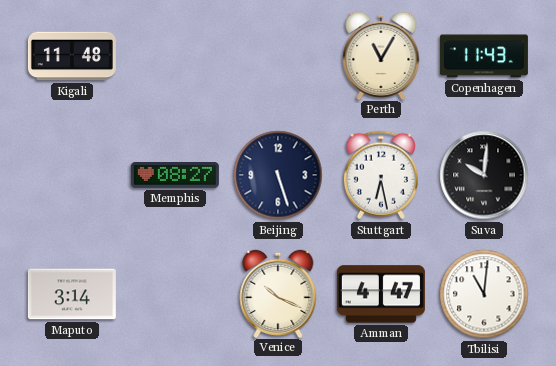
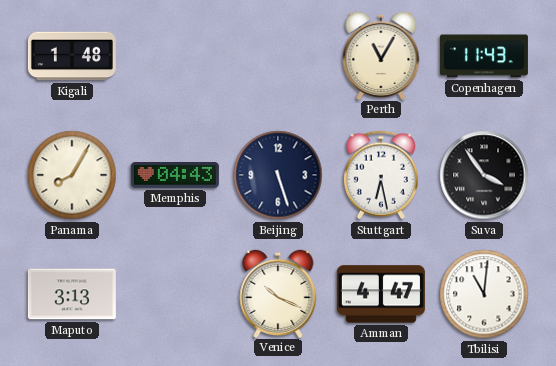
Kigali: 11:48 -> 1:48 (72, 56)
Panama: none -> 8:05 (72, 175)
Memphis: 08:27 -> 04:43 (175, 176)
Suva: 10:01 -> 3:54 (484, 175)
Maputo: 3:14 -> 3:13 (72, 294)
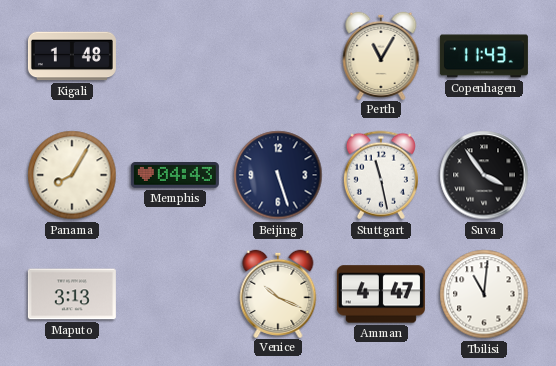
Stuttgart: 6:28 -> 11:28 (381, 175)
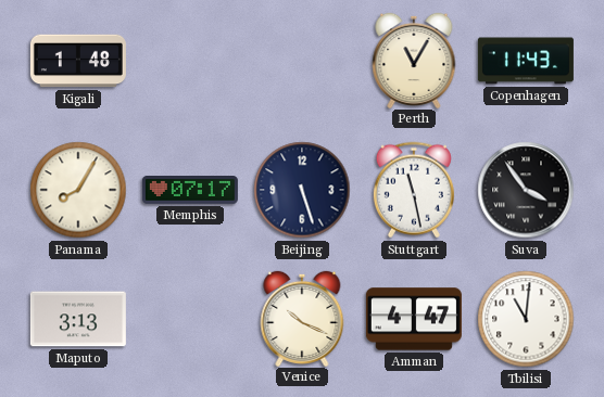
Memphis: 04:43 -> 07:17 (190, 191)
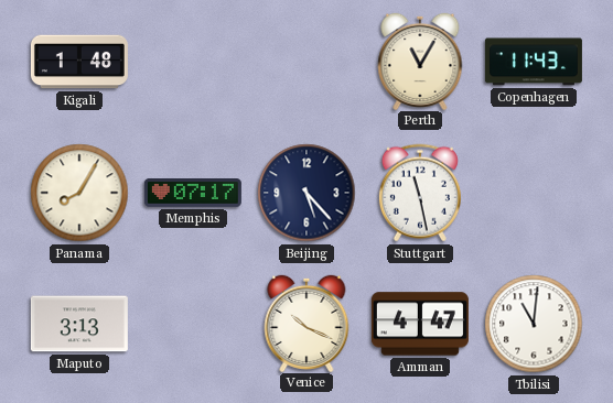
Beijing: 5:27 -> 5:23 (306, 193)
Suva: 3:54 -> none (526, 190)
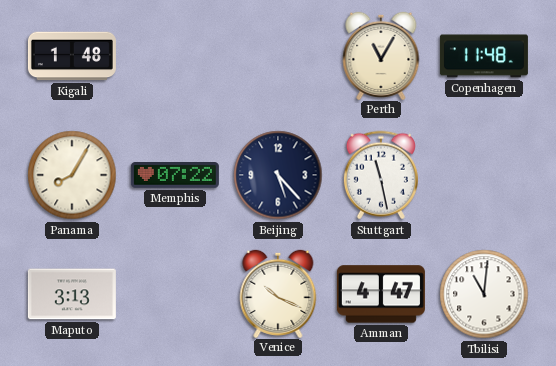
Copenhagen: 11:43 -> 11:48 (484, 56)
Memphis: 07:17 -> 07:22 (175, 176)
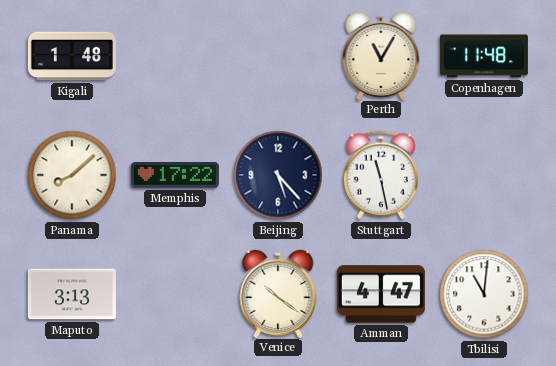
Panama: 8:05 -> 8:08 (72, 175)
Memphis: 07:22 -> 17:22 (175, 176)
Venice: 10:19 -> 10:21 (278, 293)
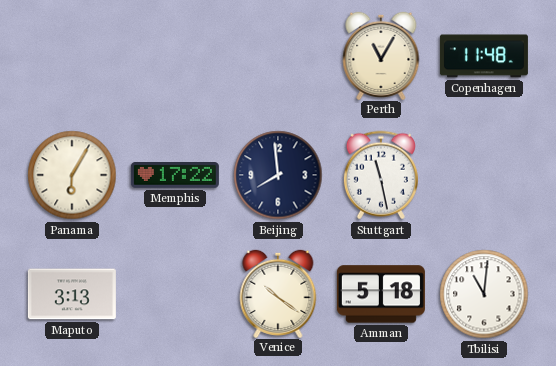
Kigali: 1:48 -> none (72, 56)
Panama: 8:08 -> 6:05 (72, 175)
Beijing: 5:23 -> 7:59 (278, 175)
Amman: 4:47 -> 5:18 (381, 294)
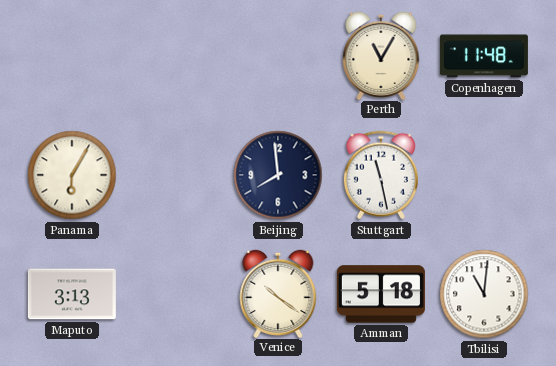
Memphis: 17:22 -> none (175, 176)
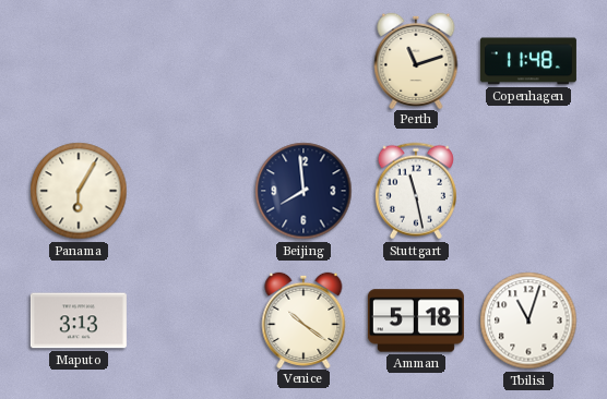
Perth: 11:05 -> 11:12 (416, 60)
Tbilisi: 11:01 -> 11:03 (528, 321)
